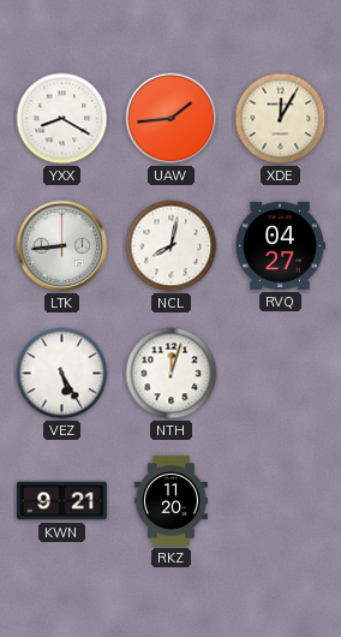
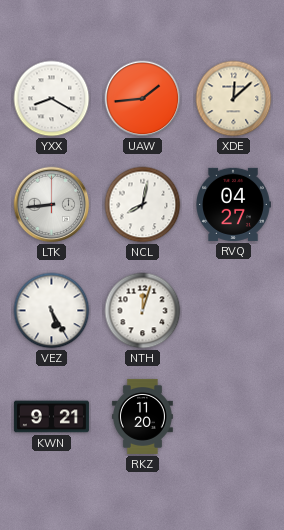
XDE: 12:05 -> 12:08 (234, 99)
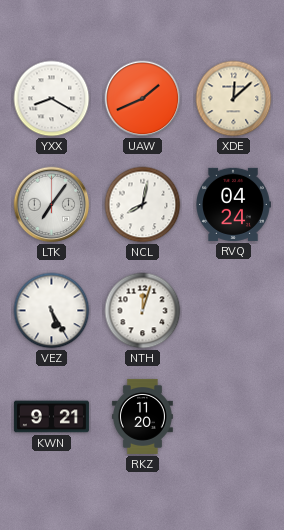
UAW: 1:44 -> 1:41 (143, 99)
LTK: 8:44 -> 7:06 (52, 205)
RVQ: 04:27 -> 04:24 (233, 204)
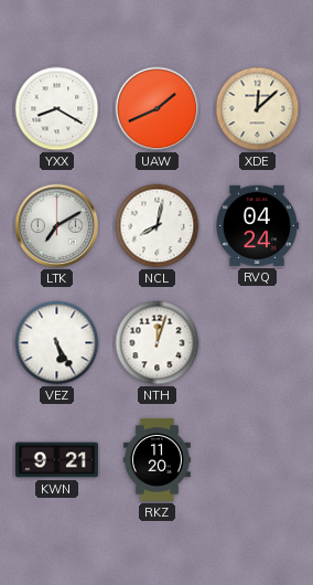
LTK: 7:06 -> 7:10 (57, 226)
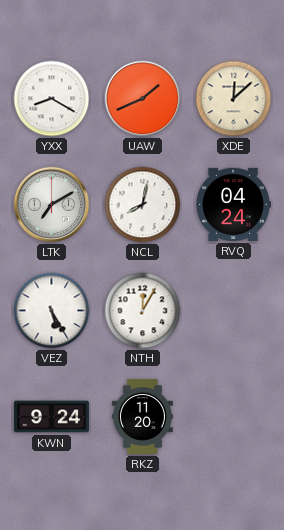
NTH: 12:03 -> 12:05 (143, 311)
KWN: 9:21 -> 9:24 (51, 417)
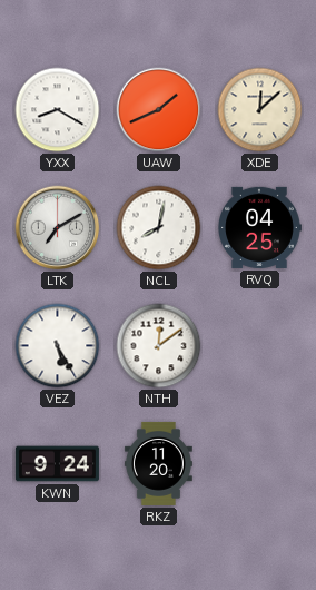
RVQ: 04:24 -> 04:25 (259, 227)
NTH: 12:05 -> 12:09 (159, 346)
